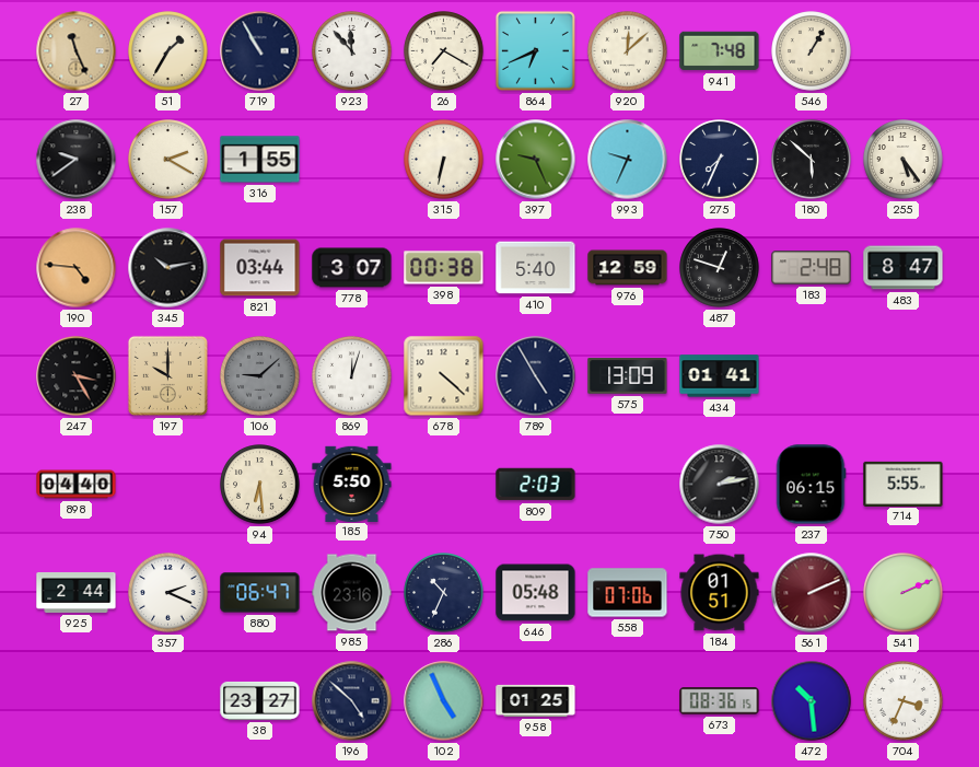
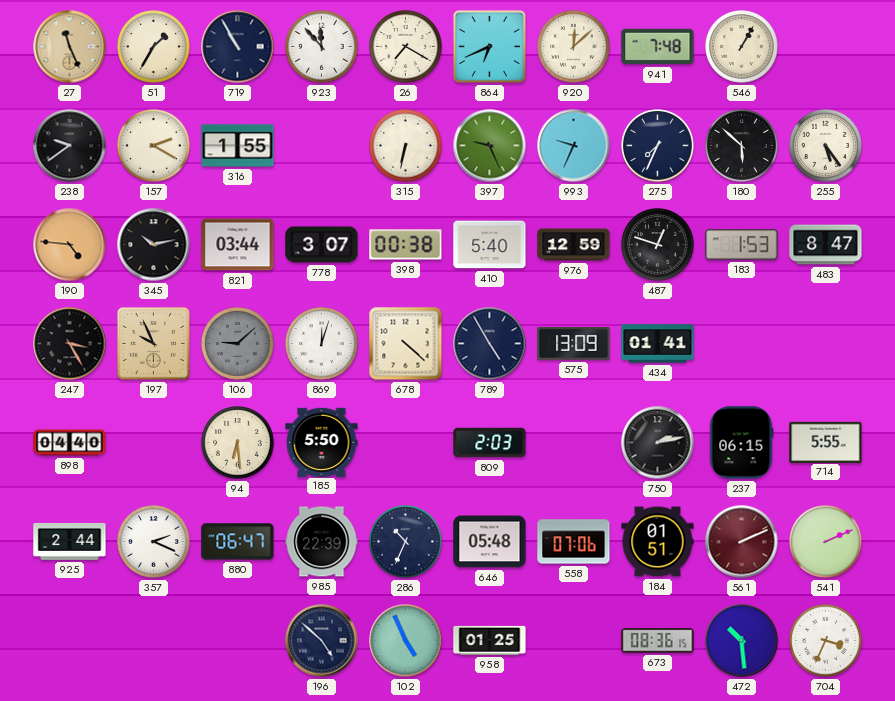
183: 2:48 -> 1:53 (742, 245)
197: 10:00 -> 9:56 (153, 343)
985: 23:16 -> 22:39 (322, 542)
38: 23:27 -> none (260, 700)
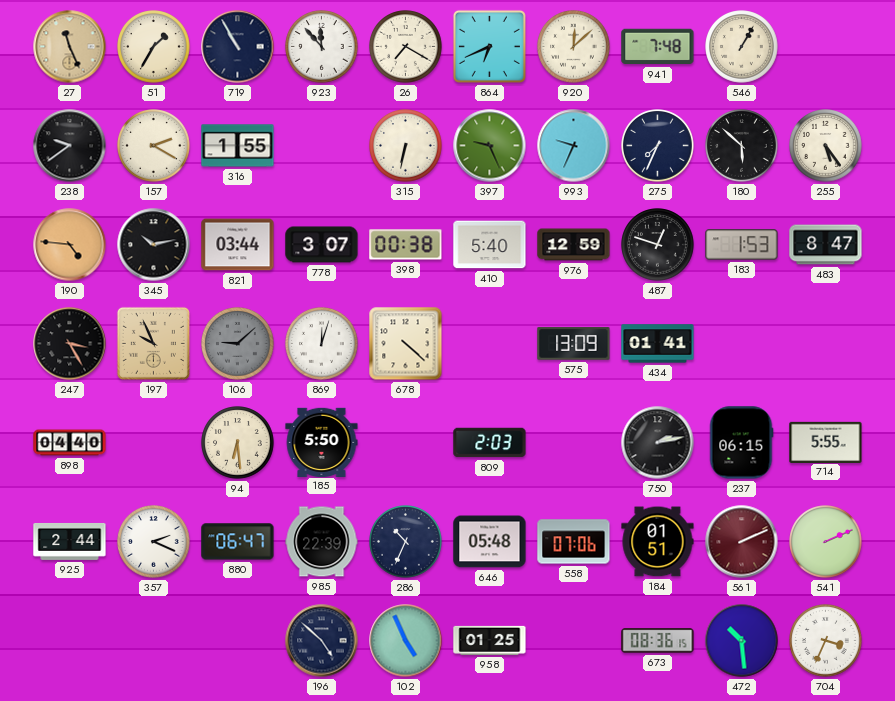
789: 4:55 -> none (490, 344)
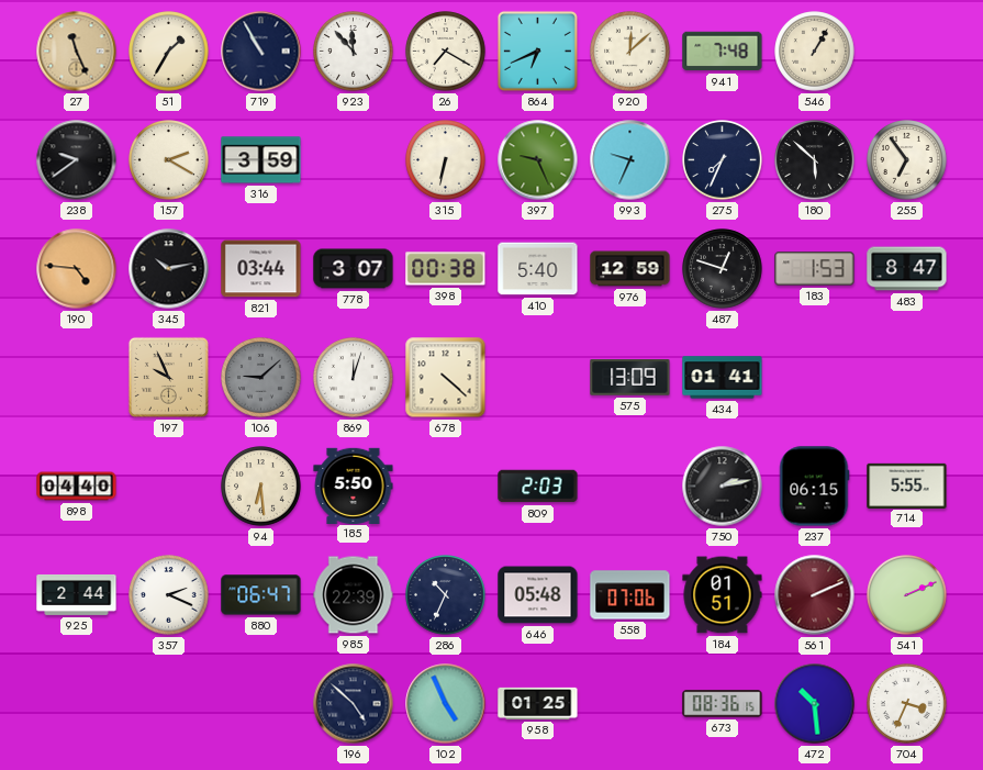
316: 1:55 -> 3:59 (261, 160)
255: 5:24 -> 6:54 (907, 160)
247: 3:25 -> none (70, 344)
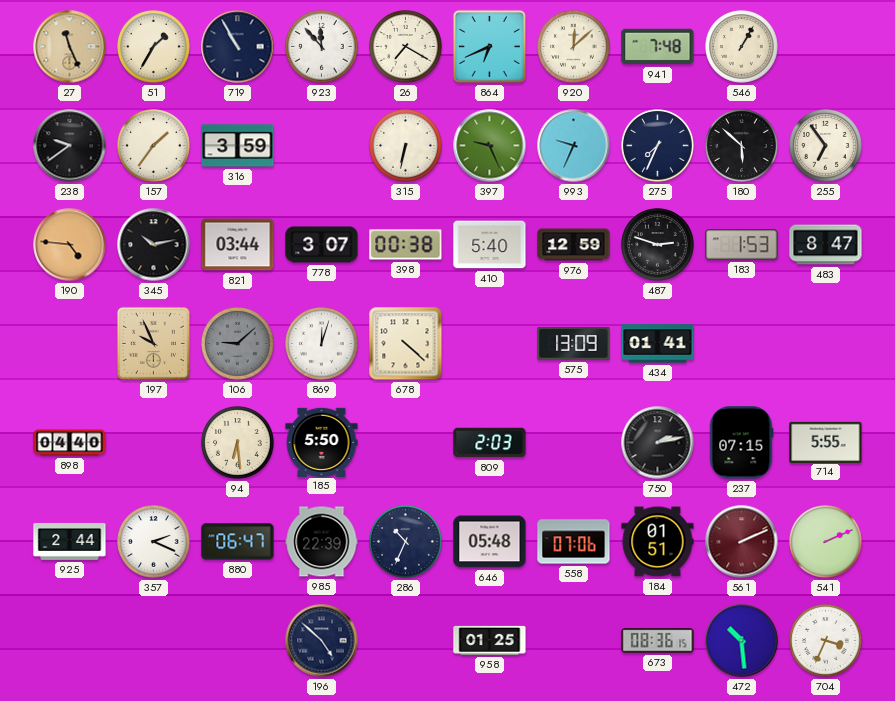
157: 2:20 -> 1:36 (154, 146)
487: 12:48 -> 2:48 (658, 245)
237: 06:15 -> 07:15 (741, 443)
102: 4:56 -> none (446, 704)
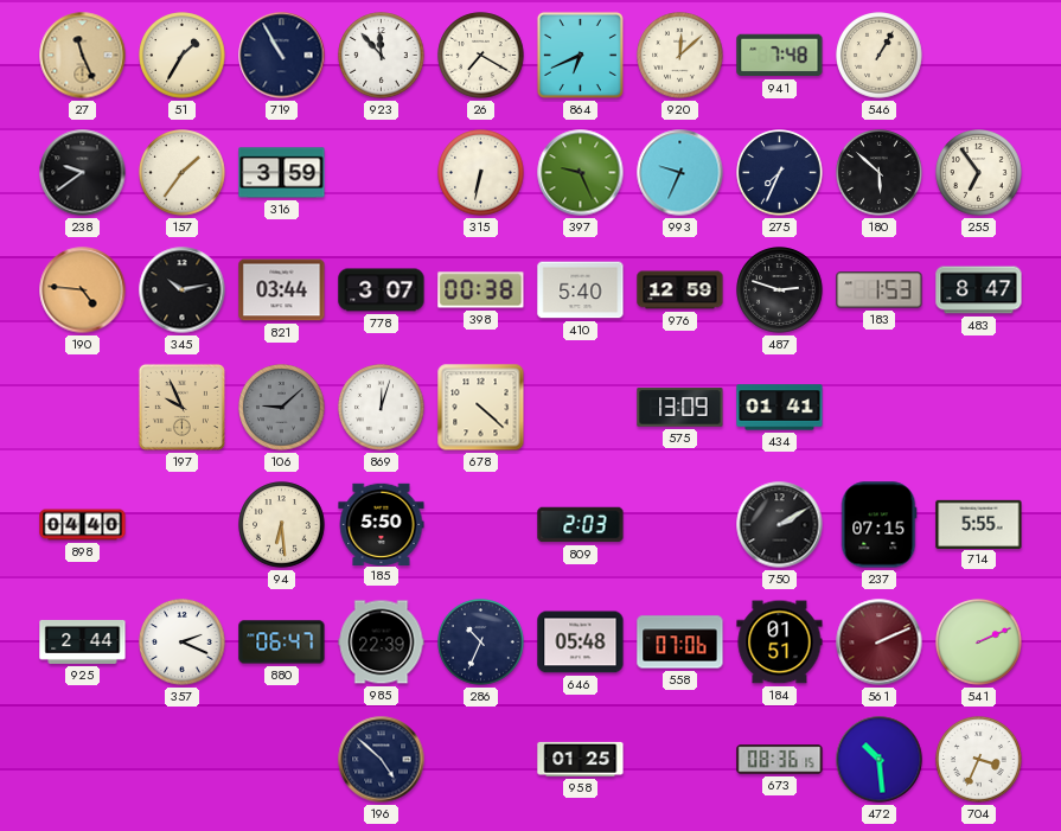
750: 2:13 -> 2:10 (780, 525)
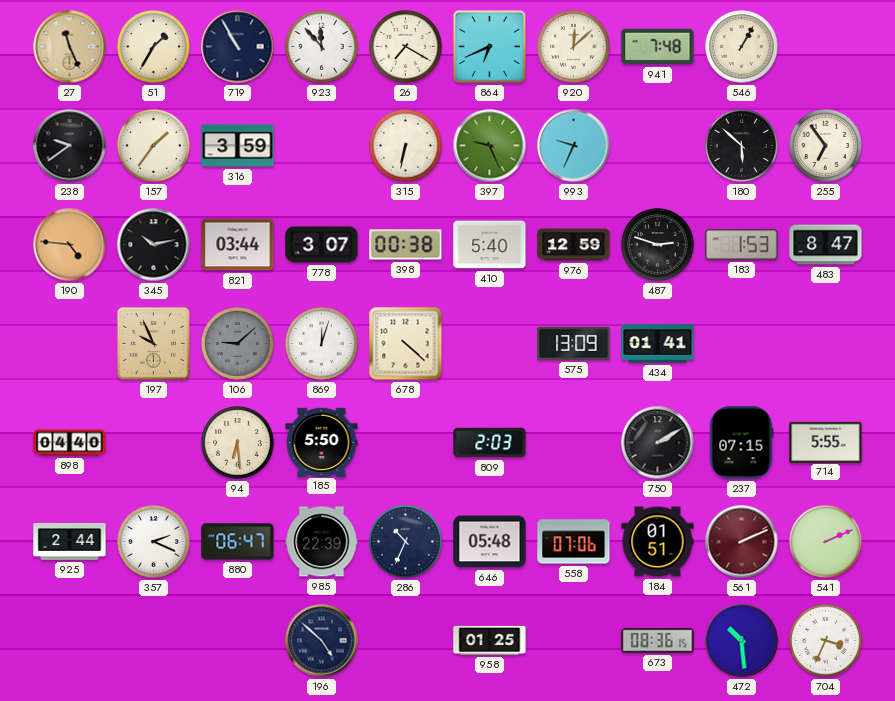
275: 7:34 -> none (780, 173)
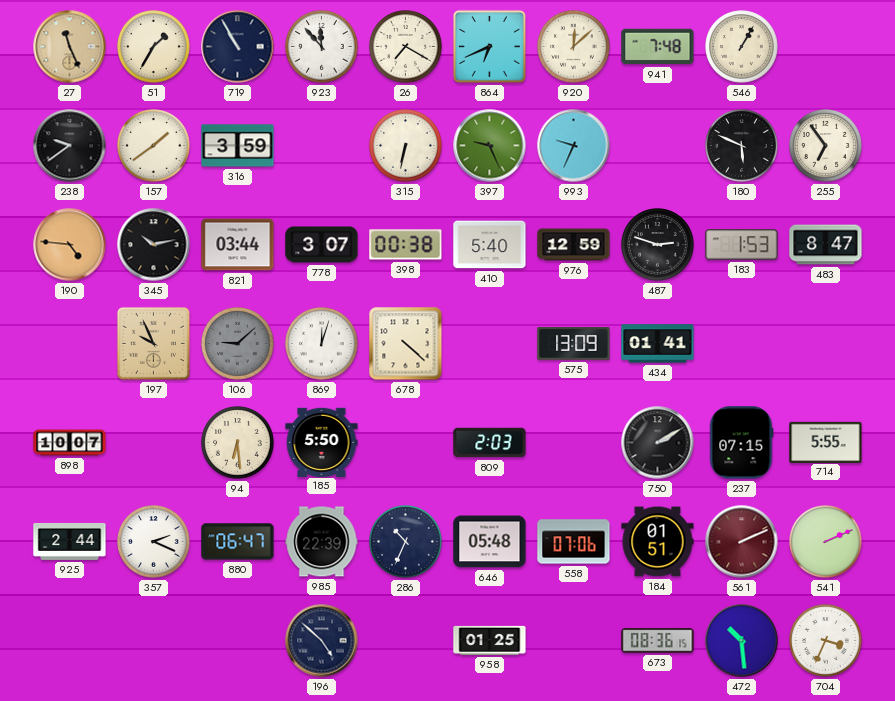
157: 1:36 -> 1:39 (154, 146)
180: 5:52 -> 5:49 (742, 146)
898: 04:40 -> 10:07 (70, 443)
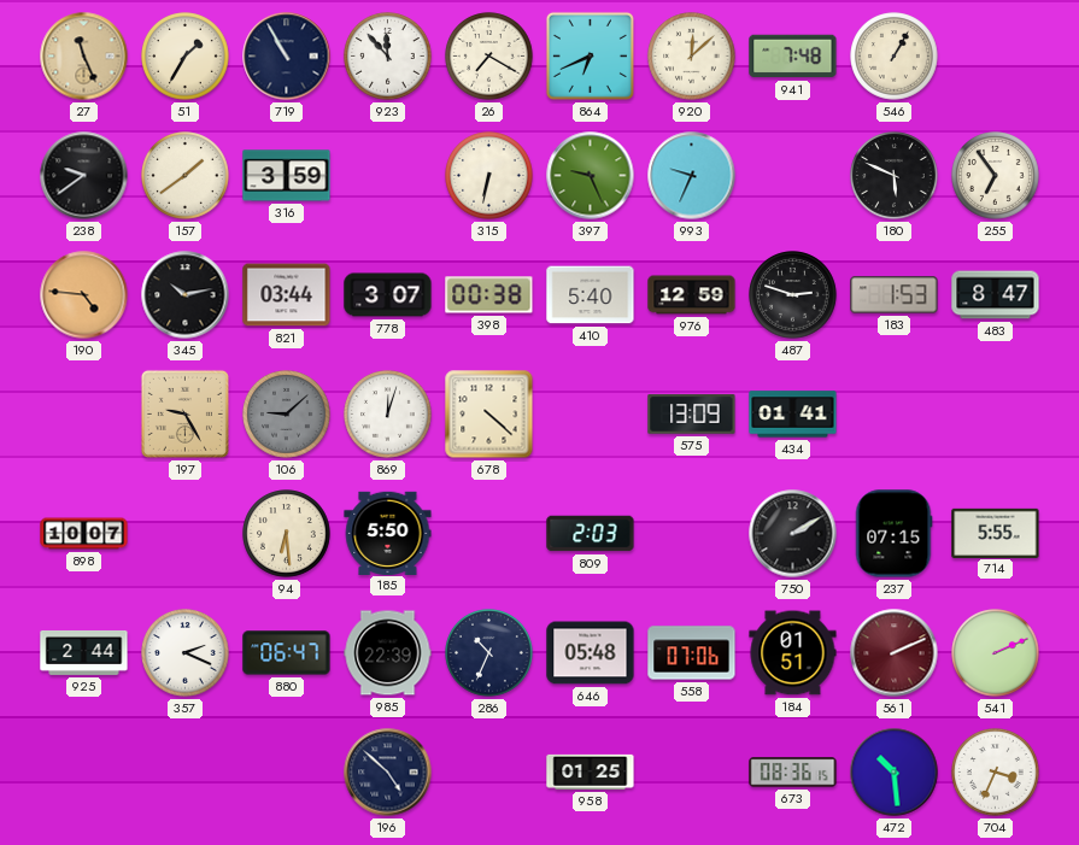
197: 9:56 -> 9:25 (184, 413)
